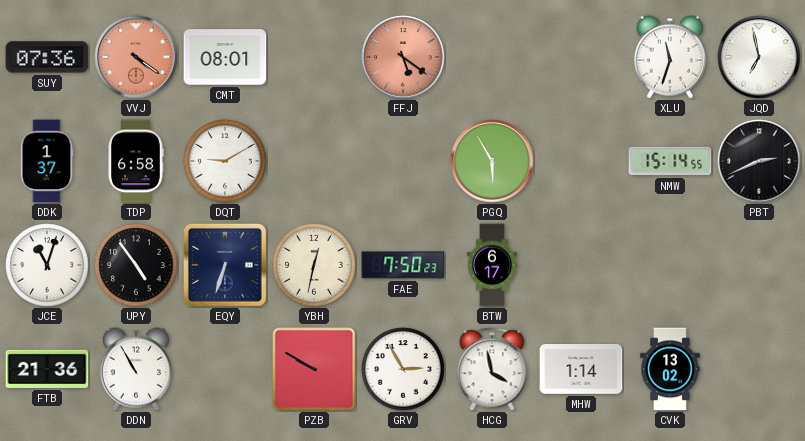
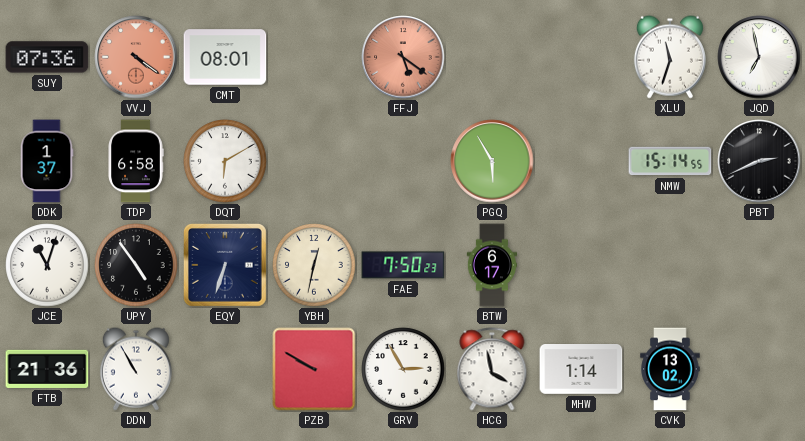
DQT: 9:10 -> 6:10 (225, 161)
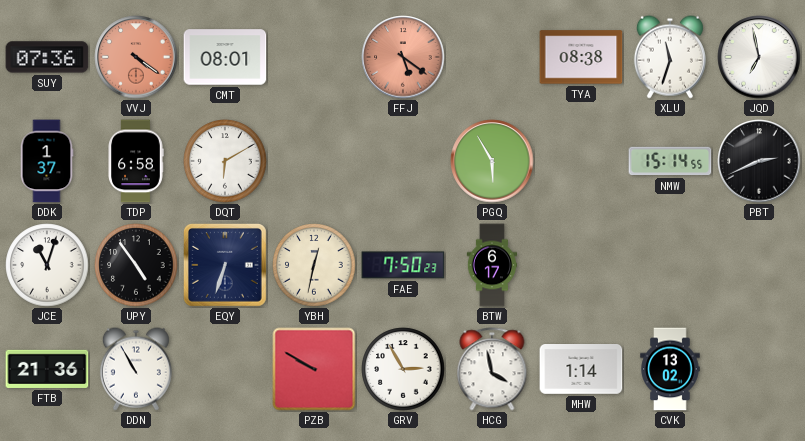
TYA: none -> 08:38 (581, 57)
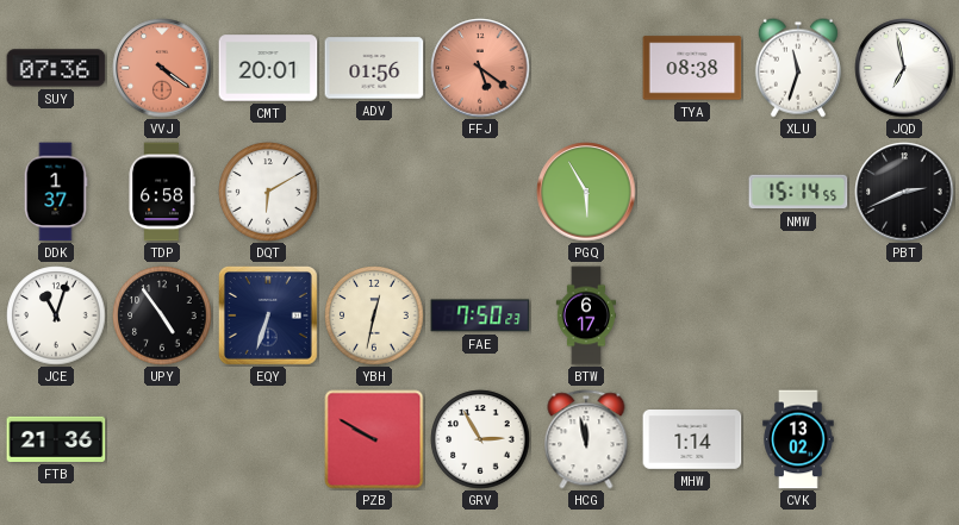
CMT: 08:01 -> 20:01 (268, 68)
ADV: none -> 01:56 (374, 68)
DDN: 10:55 -> none (136, 369)
HCG: 3:58 -> 11:58 (586, 439)
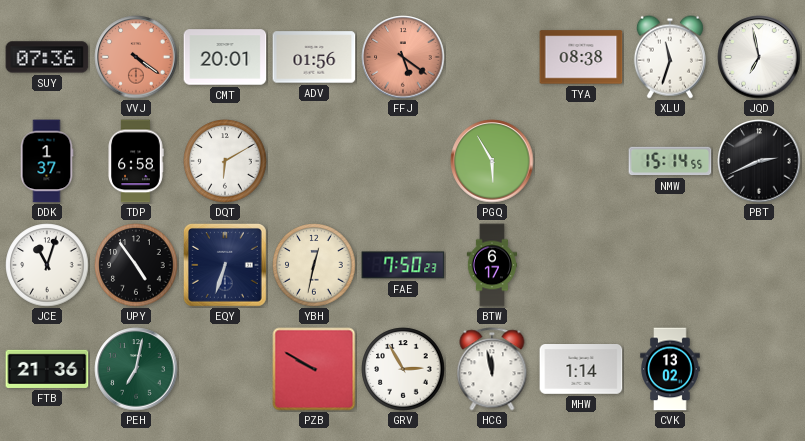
PEH: none -> 7:02 (136, 369)
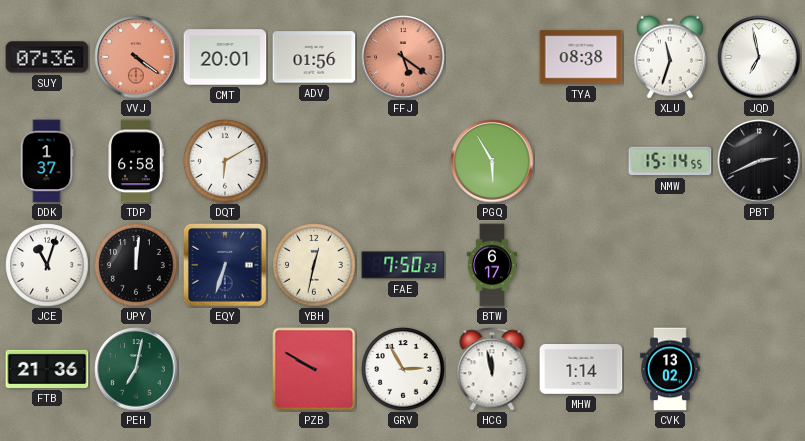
UPY: 4:54 -> 12:01 (136, 265)
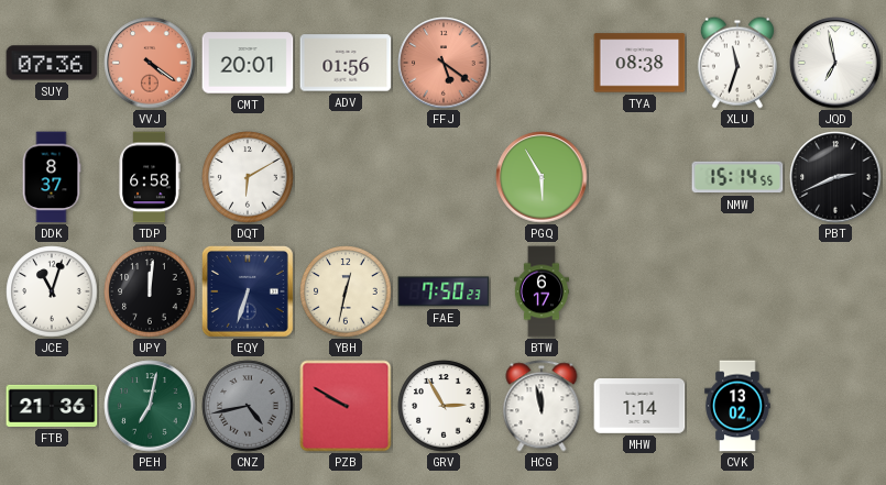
DDK: 1:37 -> 8:37 (52, 177)
CNZ: none -> 4:43 (248, 406)
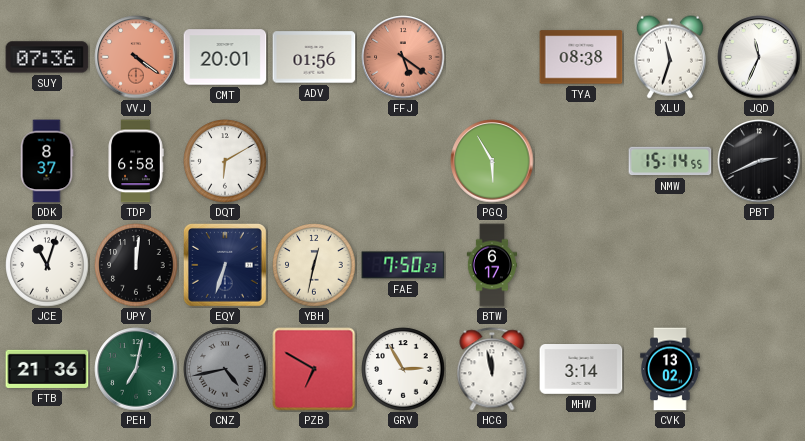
JQD: 6:58 -> 11:34 (759, 57)
PZB: 9:50 -> 6:50 (314, 369)
MHW: 1:14 -> 3:14 (581, 370)
